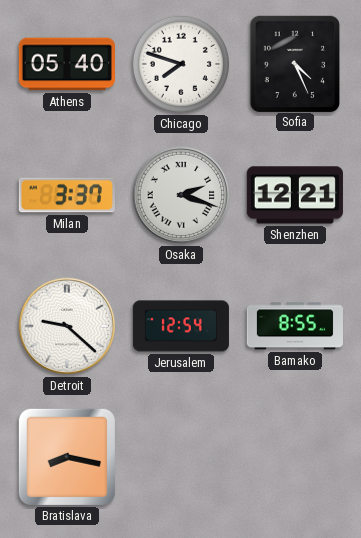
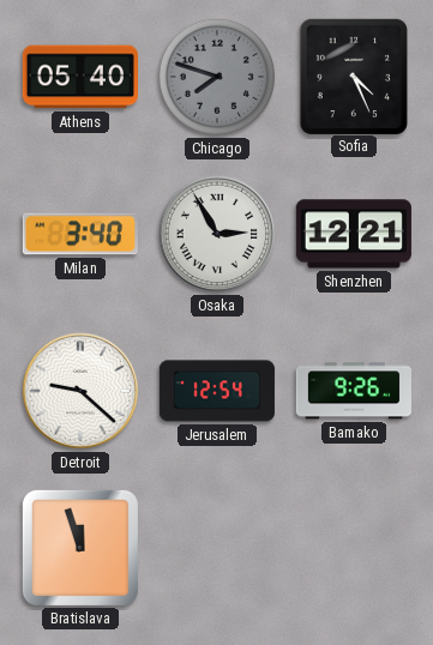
Chicago dial: white -> grey (217, 77)
Milan: 3:37 -> 3:40 (80, 234)
Osaka: 2:18 -> 2:55 (217, 234)
Bamako: 8:55 -> 9:26 (354, 391)
Bratislava: 8:17 -> 11:57 (80, 548)
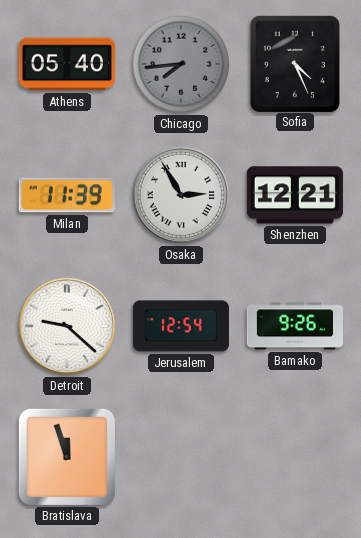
Chicago: 7:48 -> 7:44 (181, 64)
Milan: 3:40 -> 11:39 (67, 195)
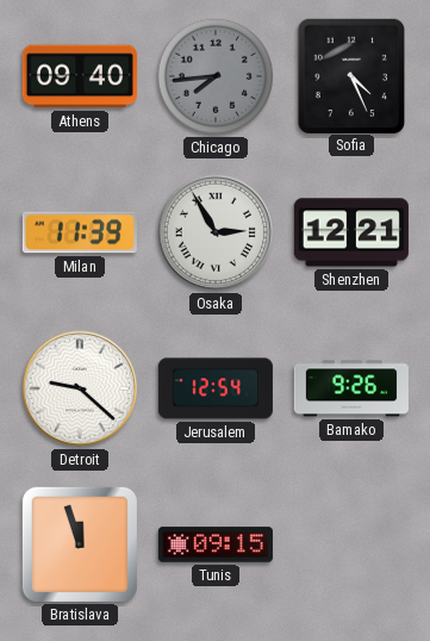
Athens: 05:40 -> 09:40 (80, 76)
Tunis: none -> 09:15 (216, 544)
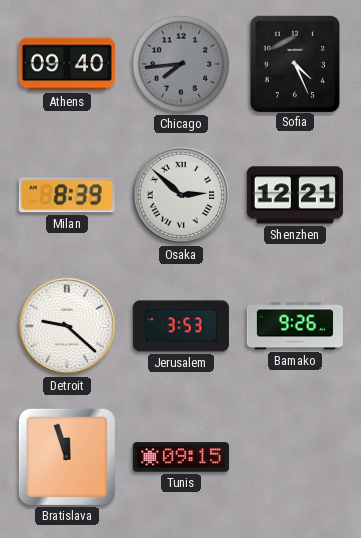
Milan: 11:39 -> 8:39 (67, 195)
Osaka: 2:55 -> 2:52 (181, 195)
Jerusalem: 12:54 -> 3:53 (181, 326)
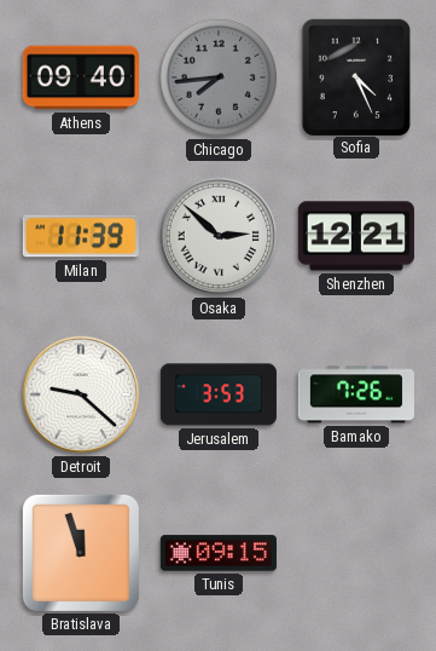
Milan: 8:39 -> 11:39 (81, 236)
Bamako: 9:26 -> 7:26 (356, 394)
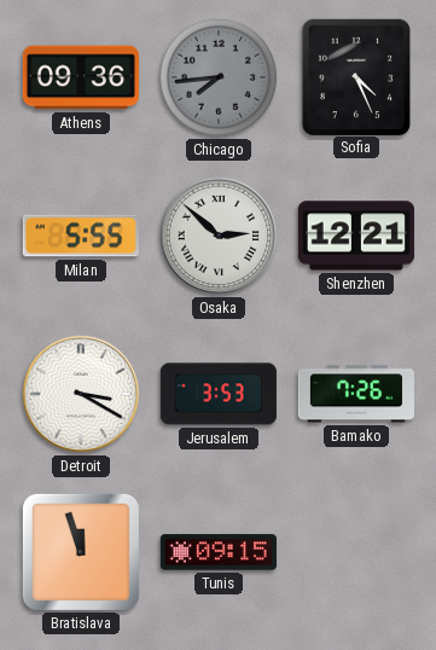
Athens: 09:40 -> 09:36 (81, 77)
Milan: 11:39 -> 5:55 (81, 236)
Detroit: 9:22 -> 3:20 (81, 394)
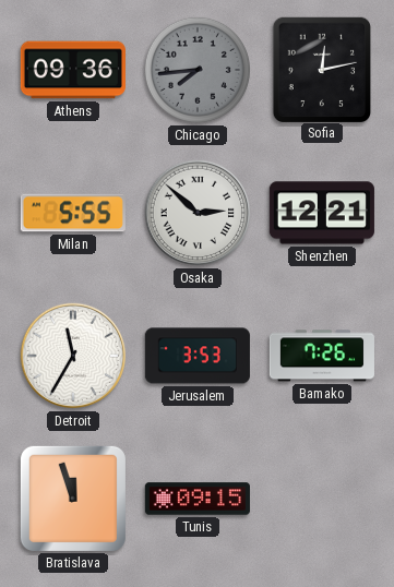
Sofia: 4:26 -> 12:13 (321, 69)
Detroit: 3:20 -> 11:35 (73, 356)
